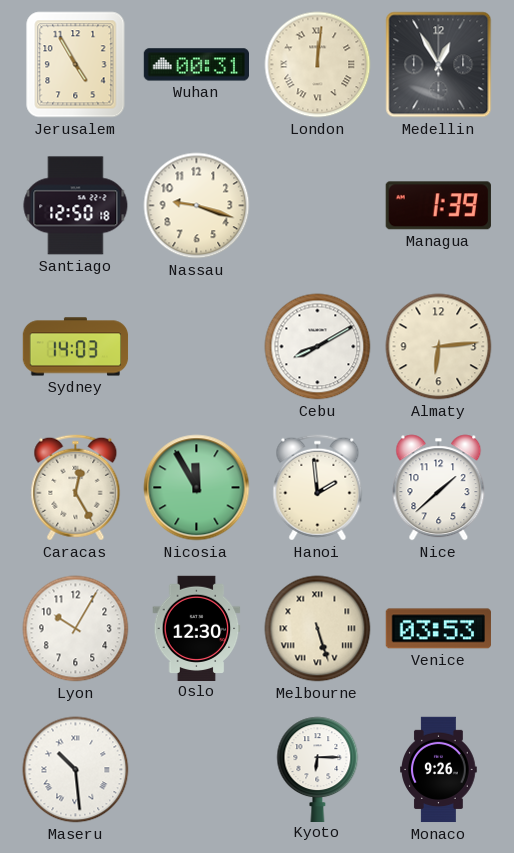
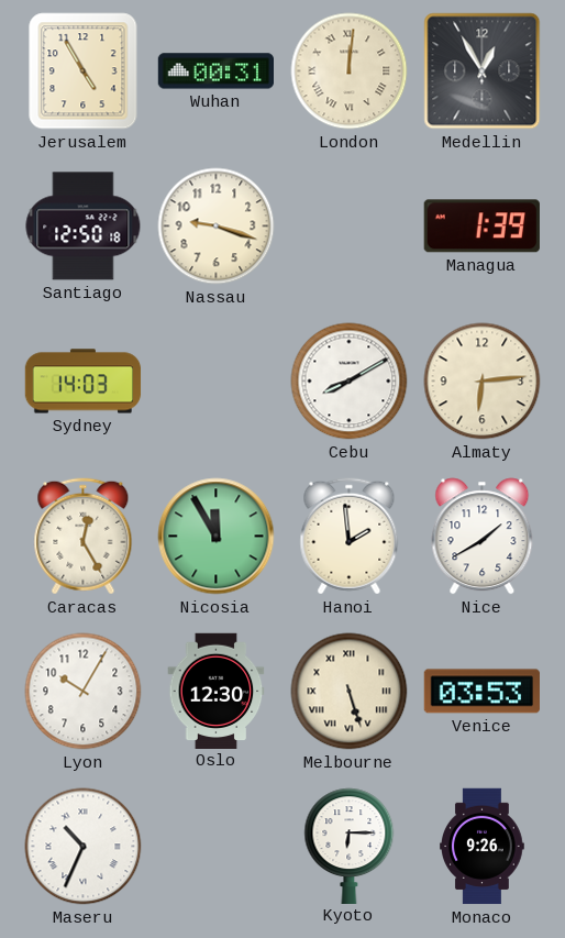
Nice: 1:38 -> 1:40 (483, 537)
Maseru: 10:29 -> 10:34 (84, 847)
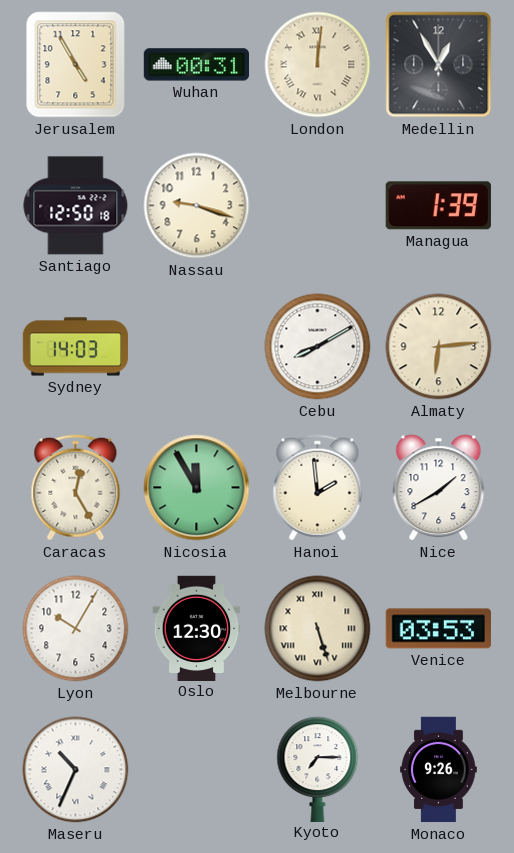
Kyoto: 6:15 -> 7:15 (318, 769)
